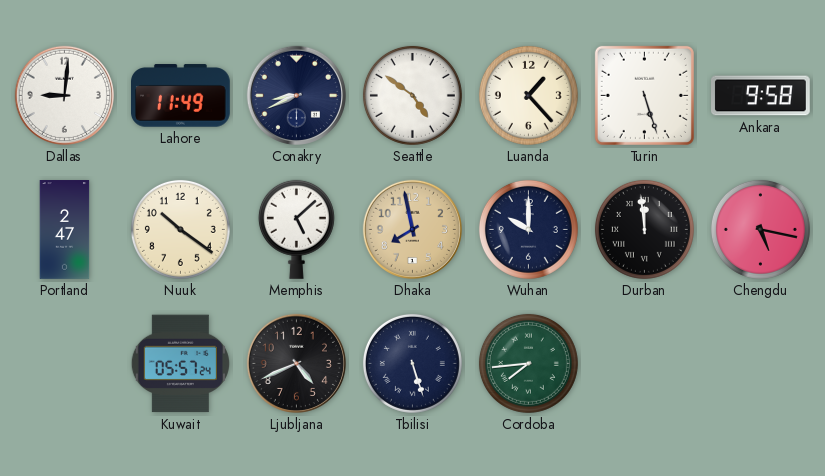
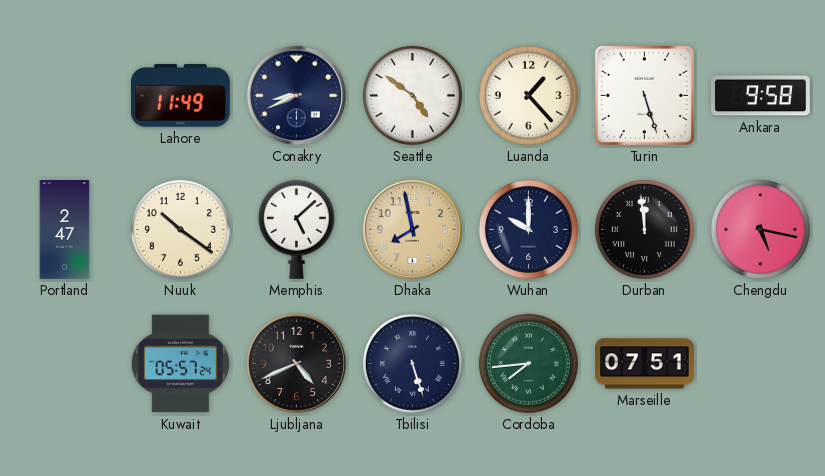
Dallas: 9:01 -> none (64, 95)
Marseille: none -> 07:51 (645, 364)
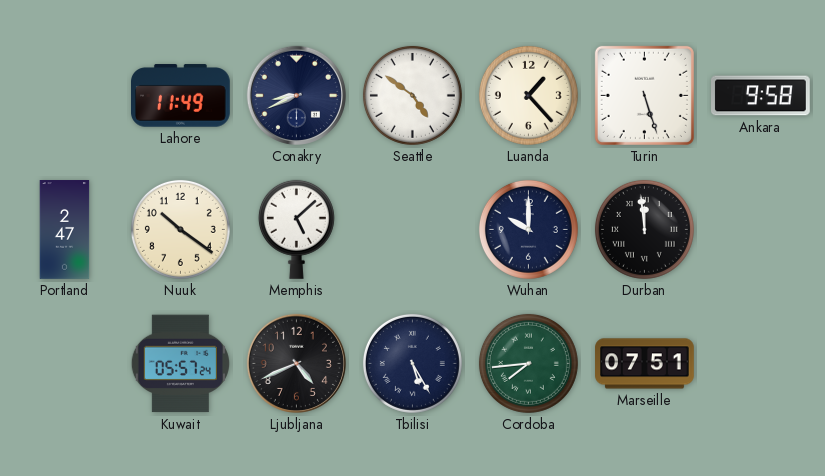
Dhaka: 7:58 -> none (412, 229)
Chengdu: 5:17 -> none (760, 229)
Tbilisi: 5:27 -> 5:25 (412, 363)
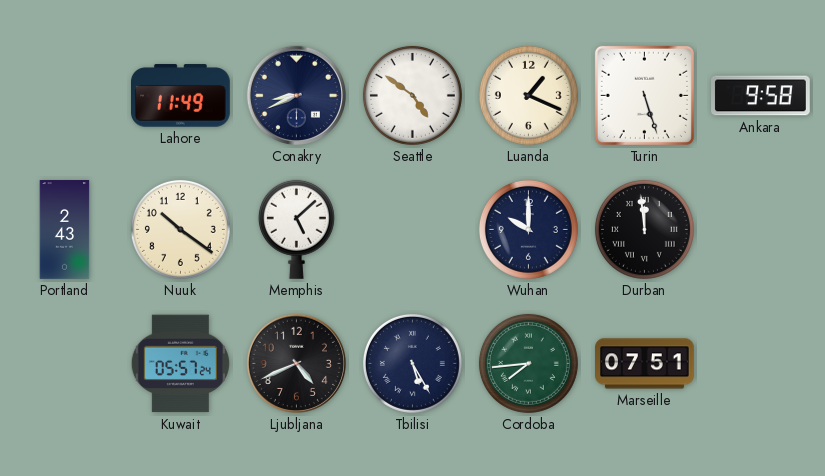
Luanda: 1:23 -> 1:19 (528, 95)
Portland: 2:47 -> 2:43 (65, 230)
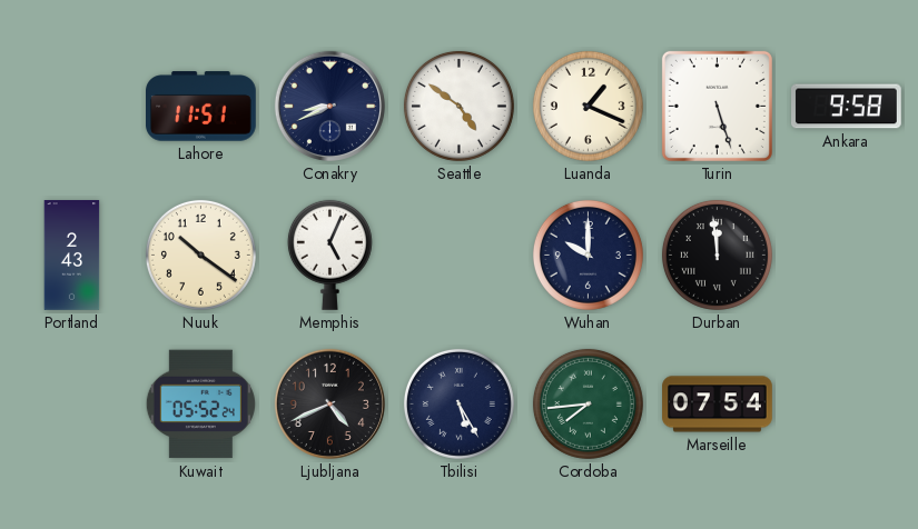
Lahore: 11:49 -> 11:51 (201, 107)
Memphis: 5:08 -> 5:04 (329, 254)
Kuwait: 05:57 -> 05:52 (200, 405)
Marseille: 07:51 -> 07:54 (718, 405)
